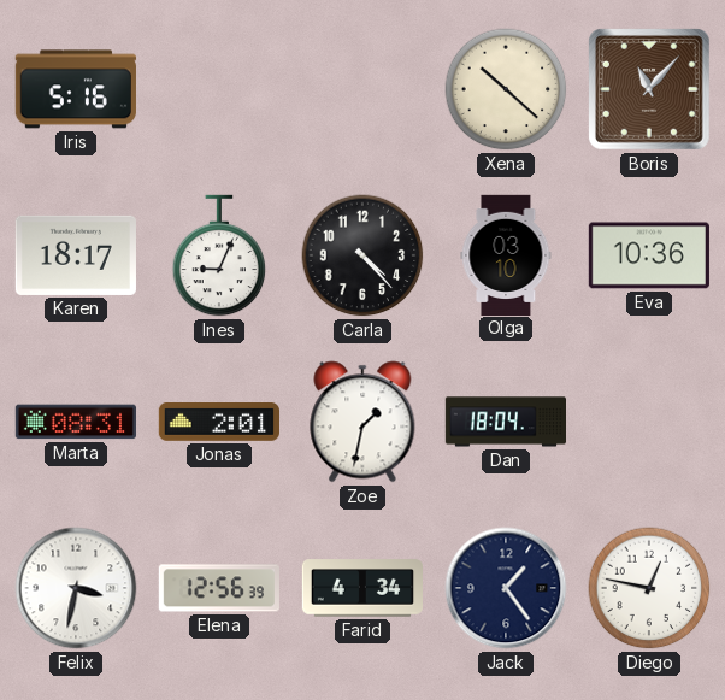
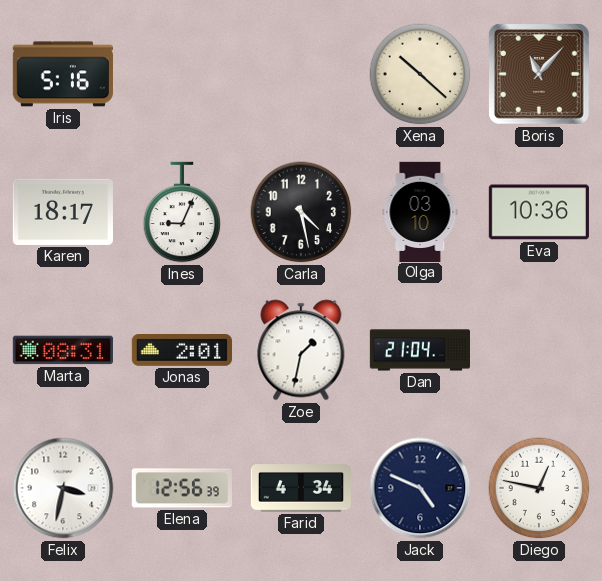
Carla: 4:23 -> 4:28 (301, 212)
Dan: 18:04 -> 21:04 (419, 350)
Jack: 1:24 -> 4:49 (420, 488)
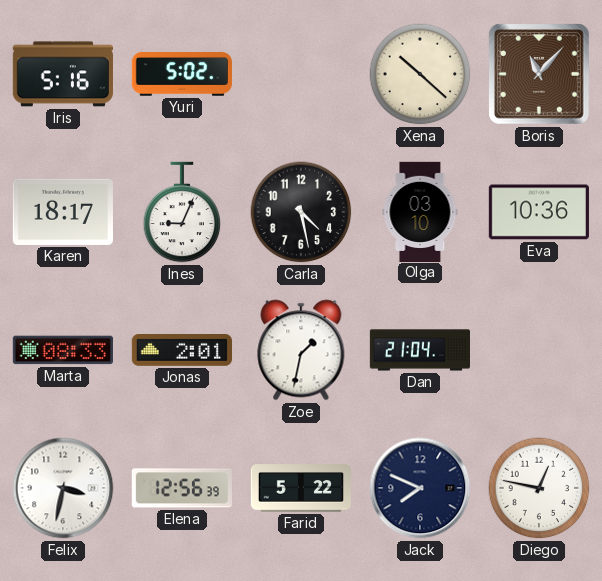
Yuri: none -> 5:02 (182, 75)
Marta: 08:31 -> 08:33 (63, 350)
Farid: 4:34 -> 5:22 (300, 488)
Jack: 4:49 -> 7:49 (420, 488)
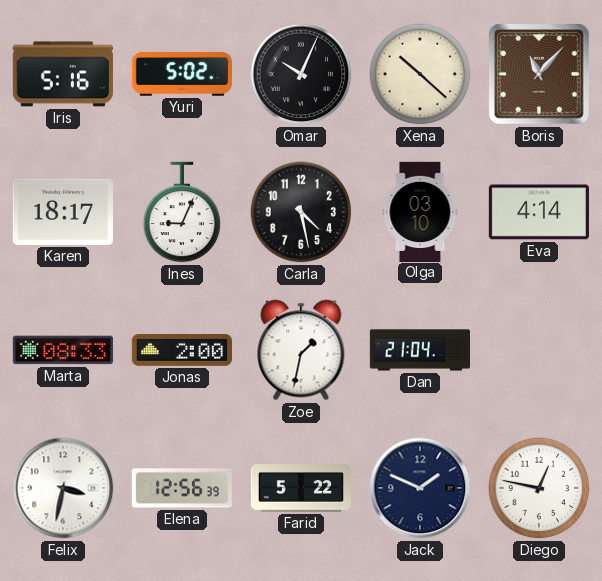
Omar: none -> 10:04 (301, 74)
Eva: 10:36 -> 4:14 (539, 212)
Jonas: 2:01 -> 2:00 (181, 351)
Jack: 7:49 -> 1:49 (420, 488)
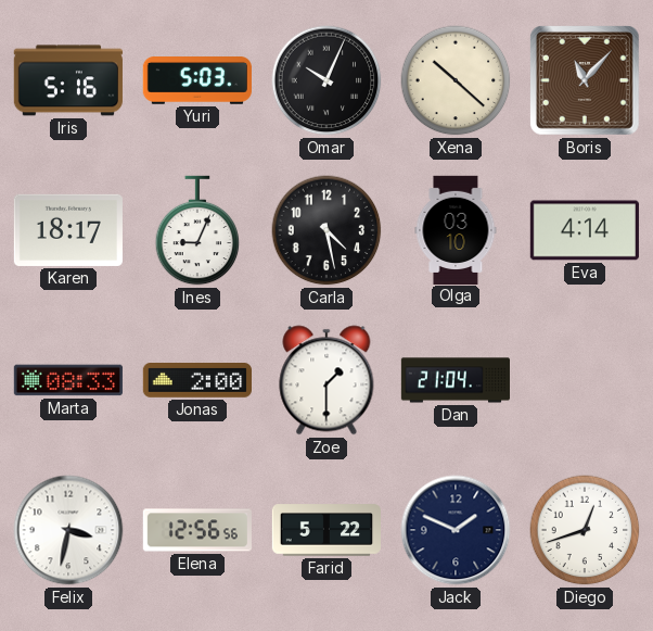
Yuri: 5:02 -> 5:03 (197, 81)
Zoe: 1:32 -> 1:30 (326, 380)
Elena: 12:56:39 -> 12:56:56 (197, 530)
Diego: 12:47 -> 12:42 (585, 530)
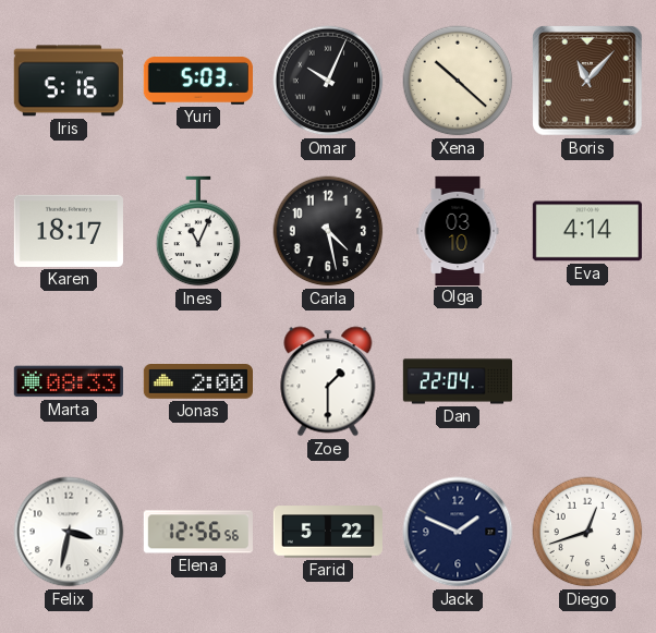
Ines: 9:04 -> 11:04 (198, 231)
Dan: 21:04 -> 22:04 (457, 381)
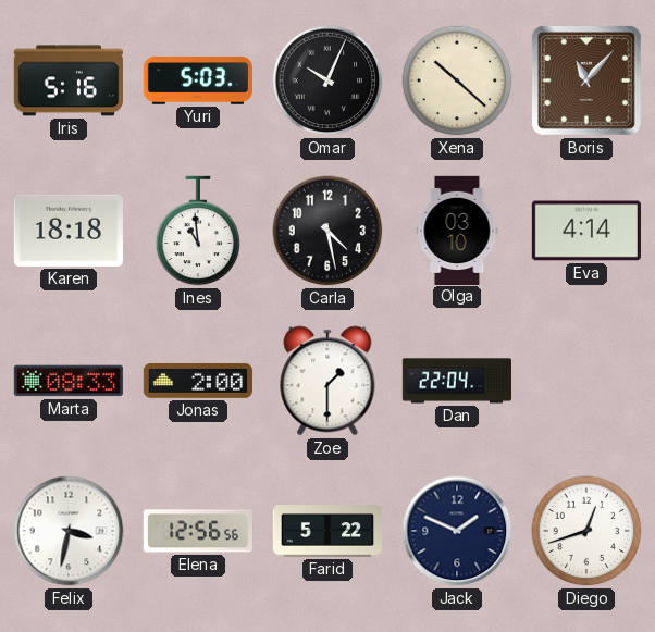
Karen: 18:17 -> 18:18 (69, 231)
Ines: 11:04 -> 10:59 (198, 231)
